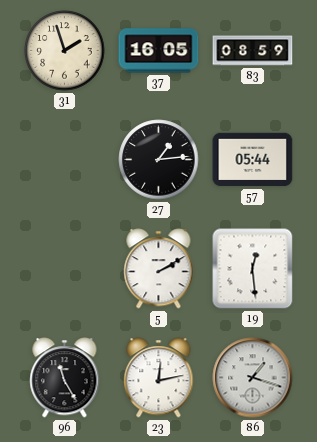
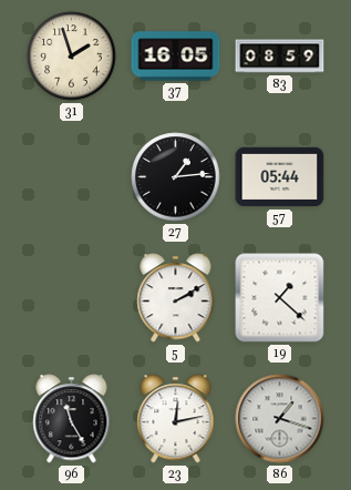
19: 12:29 -> 1:22 (280, 298)
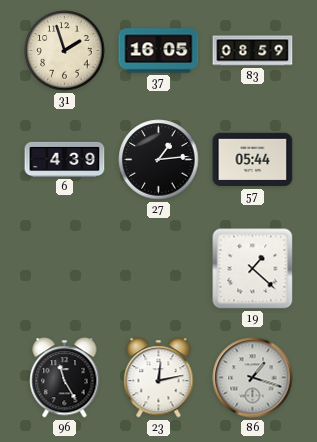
6: none -> 4:39 (65, 159)
5: 2:10 -> none (176, 298)
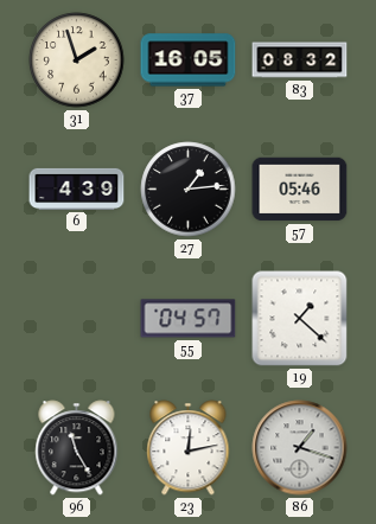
83: 08:59 -> 08:32 (300, 60)
57: 05:44 -> 05:46 (300, 190)
55: none -> 04:57 (189, 319)
